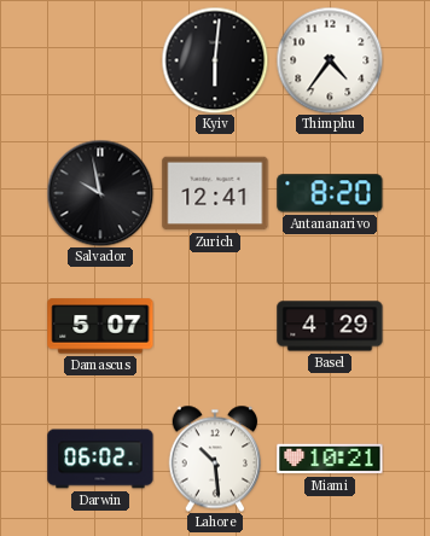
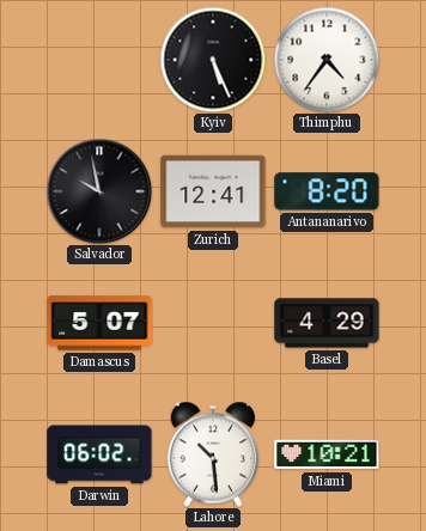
Kyiv: 6:01 -> 5:26 (213, 60)
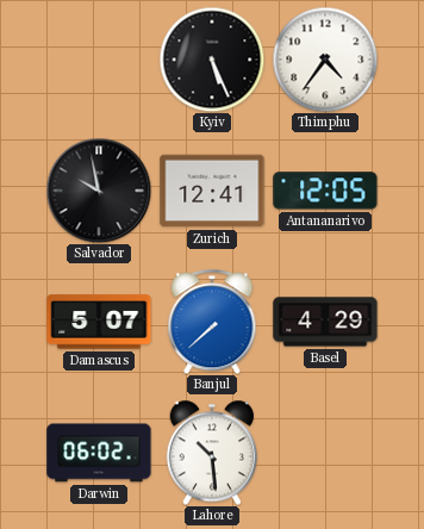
Antananarivo: 8:20 -> 12:05 (325, 191)
Banjul: none -> 7:38 (212, 322)
Miami: 10:21 -> none (327, 454)
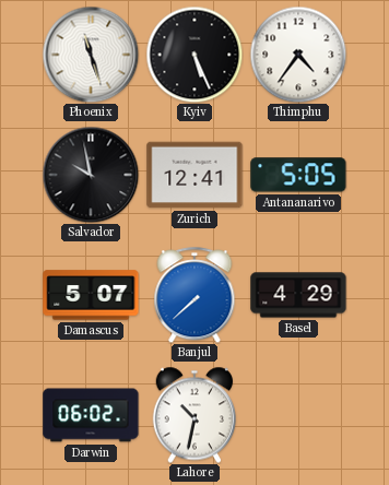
Phoenix: none -> 11:27 (91, 55)
Antananarivo: 12:05 -> 5:05 (298, 175)
Lahore: 10:29 -> 10:32 (194, 415)
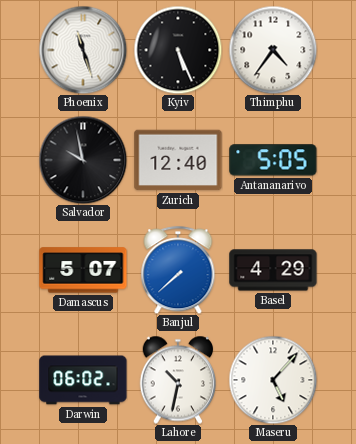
Zurich: 12:41 -> 12:40 (178, 160)
Maseru: none -> 5:07 (273, 380)
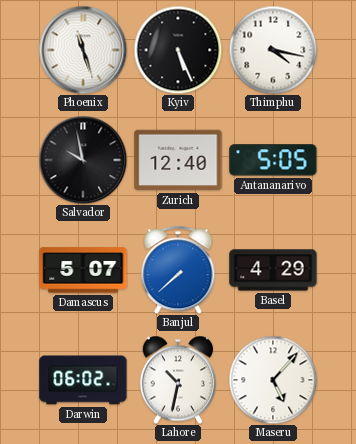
Thimphu: 4:36 -> 4:17 (273, 50)
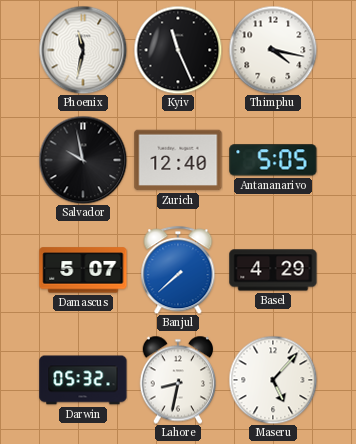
Phoenix: 11:27 -> 11:32 (83, 50)
Kyiv: 5:26 -> 11:26 (178, 50)
Darwin: 06:02 -> 05:32 (83, 380)
Lahore: 10:32 -> 8:32 (178, 380)
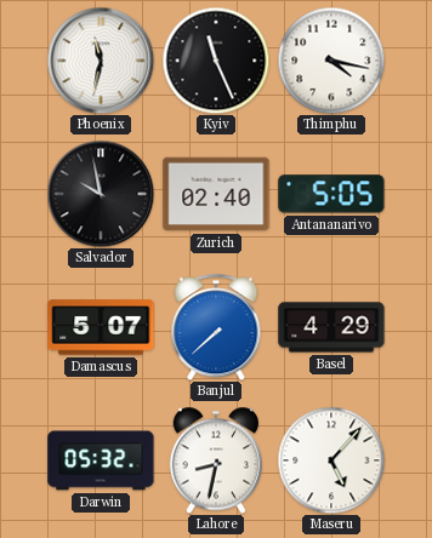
Zurich: 12:40 -> 02:40 (216, 194)
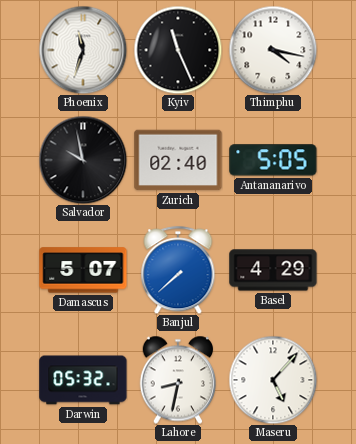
Phoenix: 11:32 -> 11:33 (83, 50)
